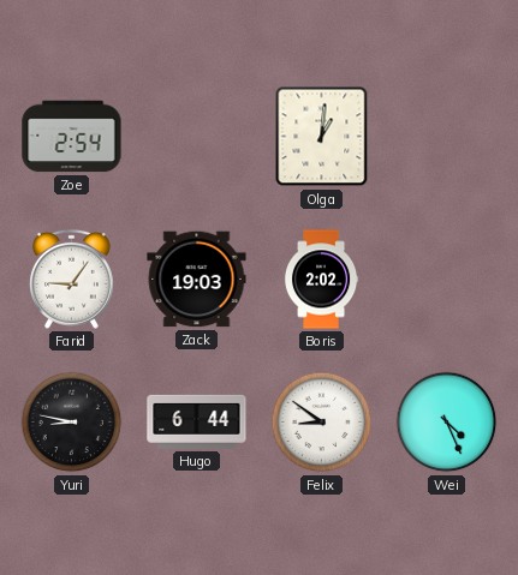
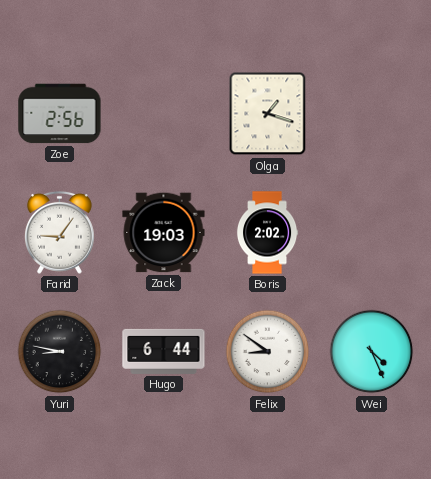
Zoe: 2:54 -> 2:56 (60, 114)
Olga: 1:01 -> 1:18 (268, 114)
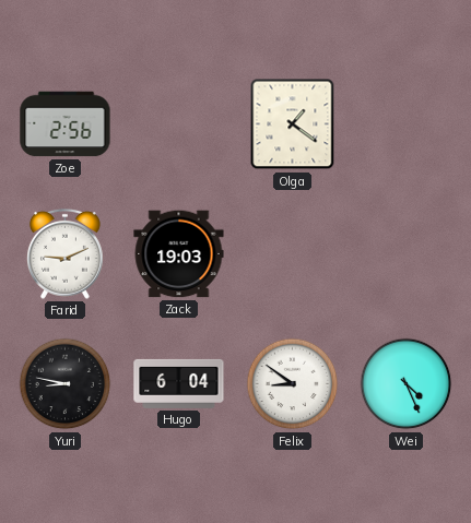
Olga: 1:18 -> 1:21 (293, 124)
Farid: 9:06 -> 9:11 (64, 253)
Boris: 2:02 -> none (267, 233)
Hugo: 6:44 -> 6:04 (179, 383)
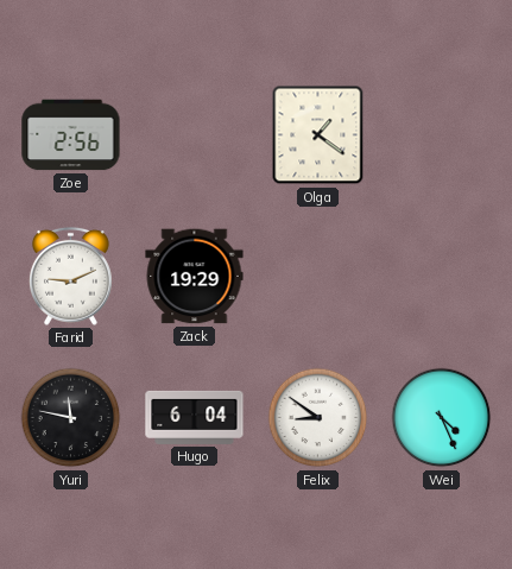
Zack: 19:03 -> 19:29 (195, 277)
Yuri: 8:47 -> 11:47 (71, 418)
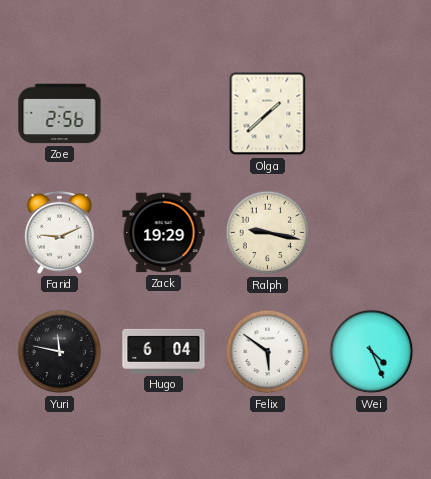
Olga: 1:21 -> 1:38 (268, 114)
Ralph: none -> 9:17 (268, 233)
Felix: 8:51 -> 5:51 (268, 352)
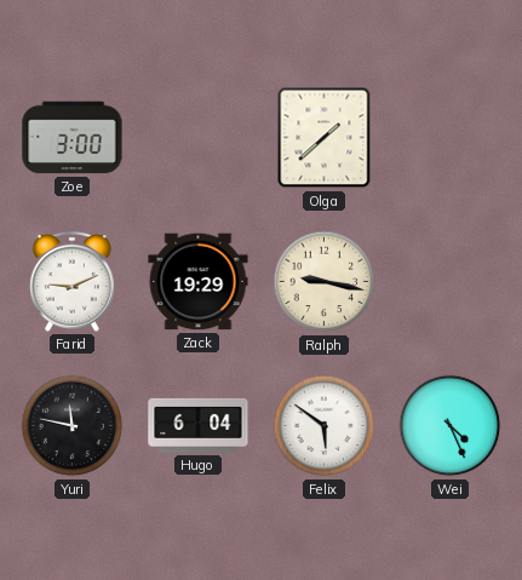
Zoe: 2:56 -> 3:00 (73, 138)
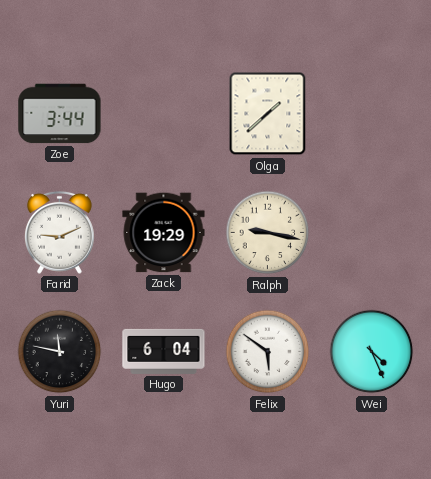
Zoe: 3:00 -> 3:44 (60, 114)
